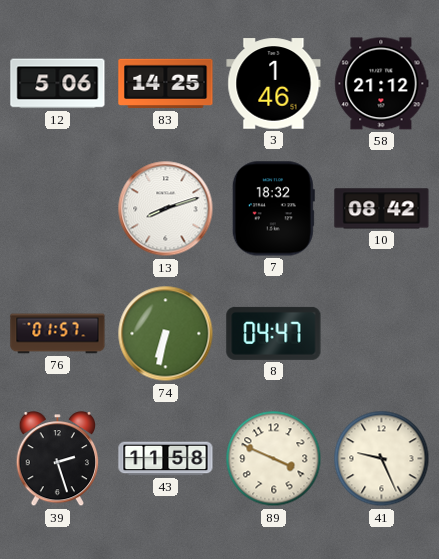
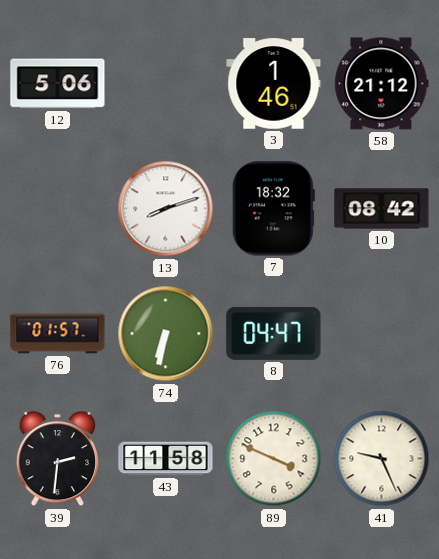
83: 14:25 -> none (166, 84)
39: 2:27 -> 2:31 (58, 460)
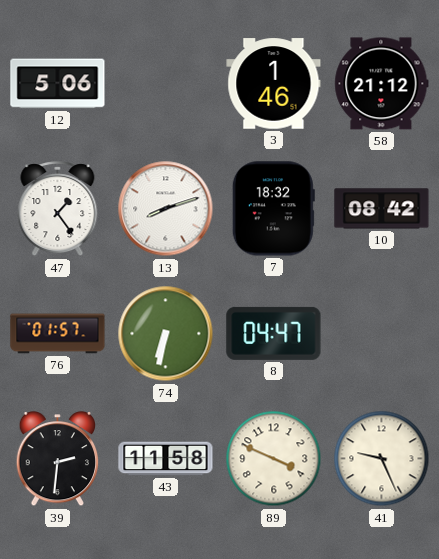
47: none -> 1:24 (58, 209)
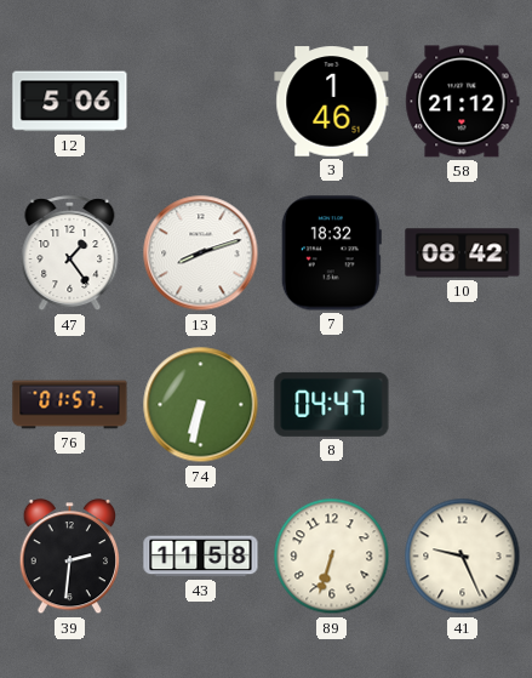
89: 3:49 -> 6:33 (332, 557)
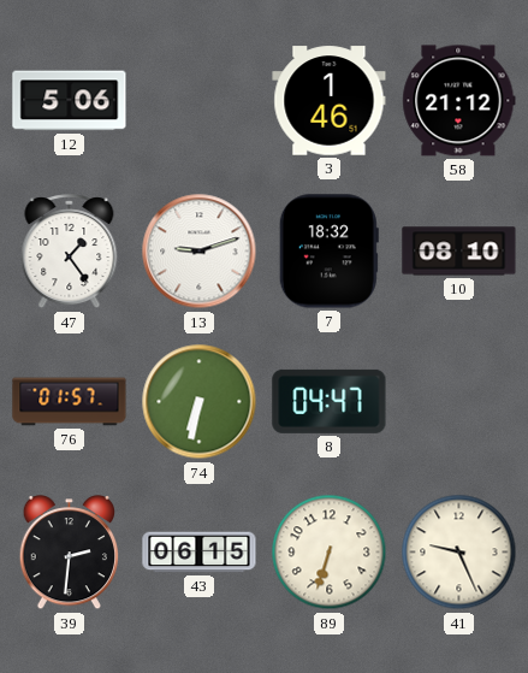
13: 8:12 -> 9:12 (200, 252)
10: 08:42 -> 08:10 (459, 252)
43: 11:58 -> 06:15 (200, 553)
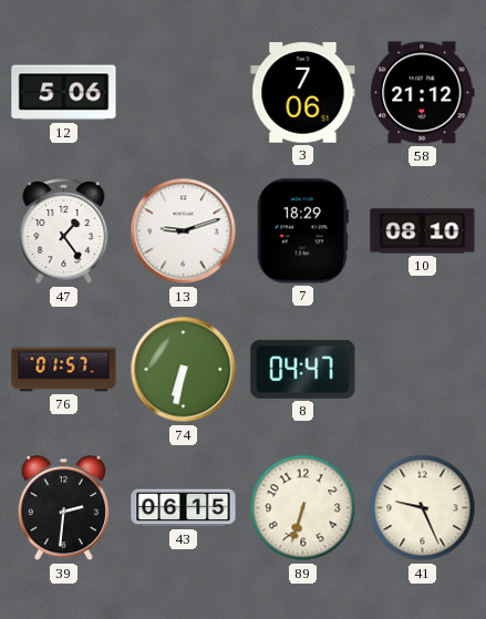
3: 1:46 -> 7:06 (303, 93)
7: 18:32 -> 18:29 (302, 231)
